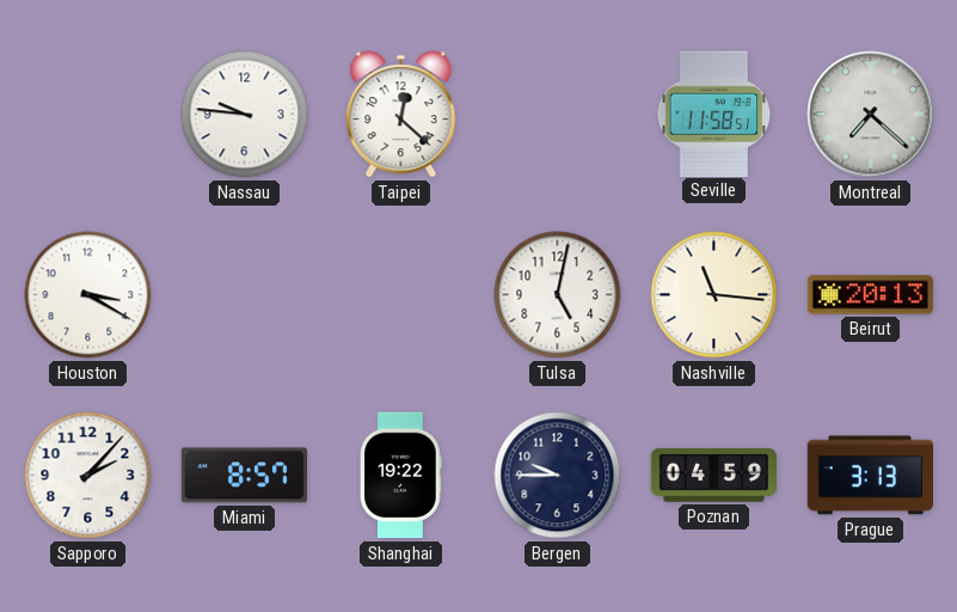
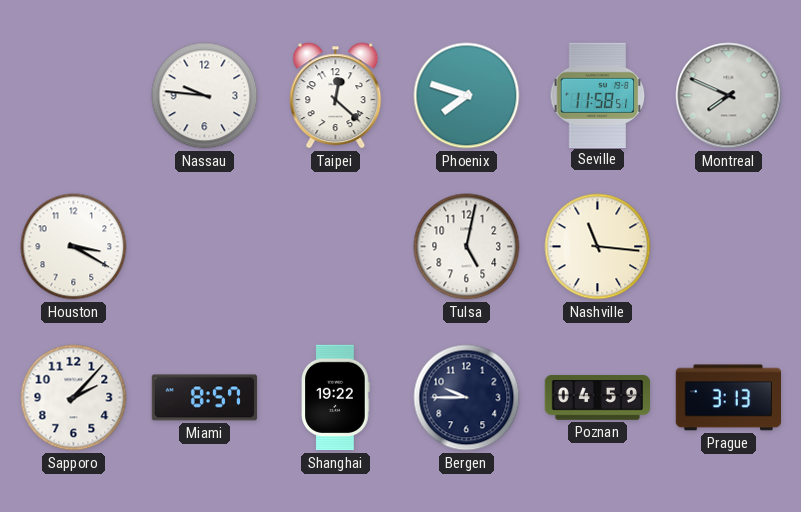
Phoenix: none -> 7:48 (467, 96)
Montreal: 7:22 -> 7:49 (729, 96)
Beirut: 20:13 -> none (871, 295)
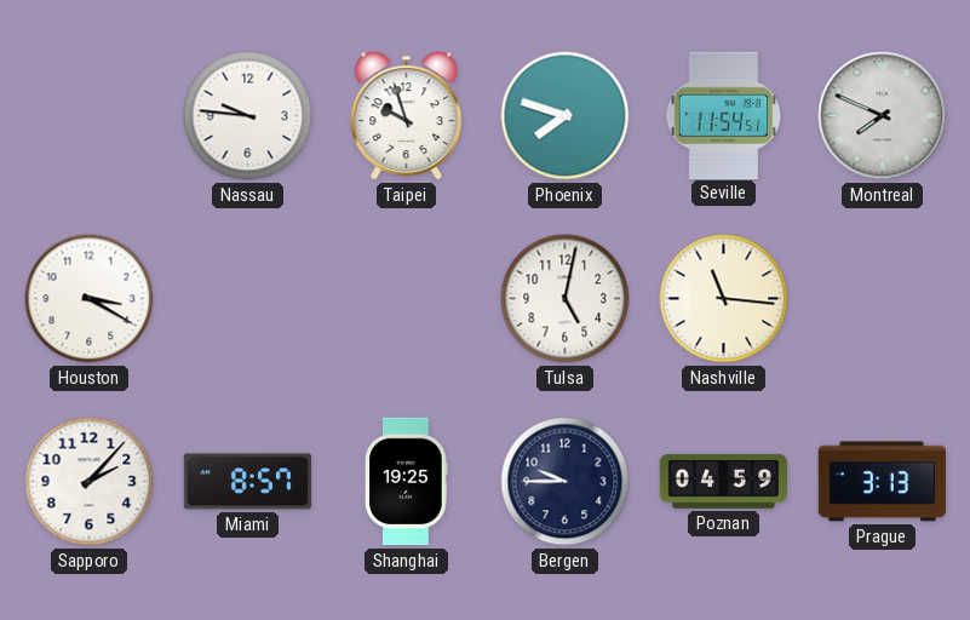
Taipei: 12:22 -> 9:57 (407, 116)
Seville: 11:58 -> 11:54 (724, 115)
Shanghai: 19:22 -> 19:25 (407, 482)
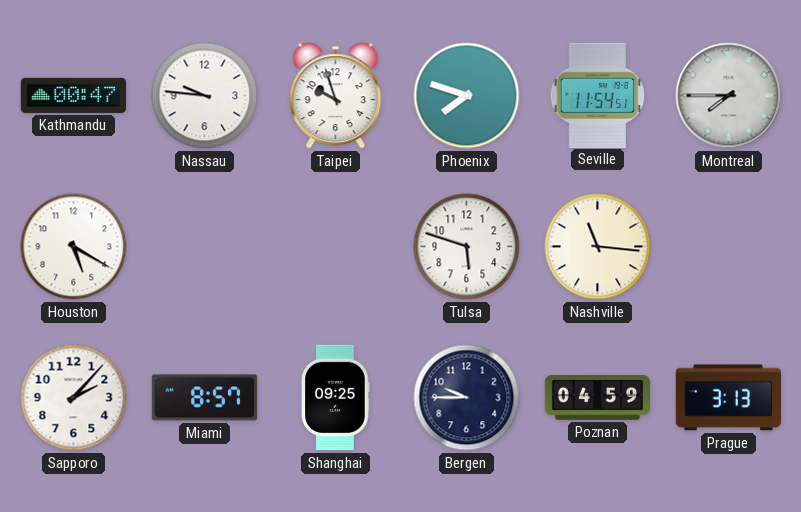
Kathmandu: none -> 00:47 (74, 95)
Montreal: 7:49 -> 7:45 (729, 96)
Houston: 3:20 -> 5:20 (74, 247)
Tulsa: 5:02 -> 5:48 (467, 247)
Shanghai: 19:25 -> 09:25 (336, 398)
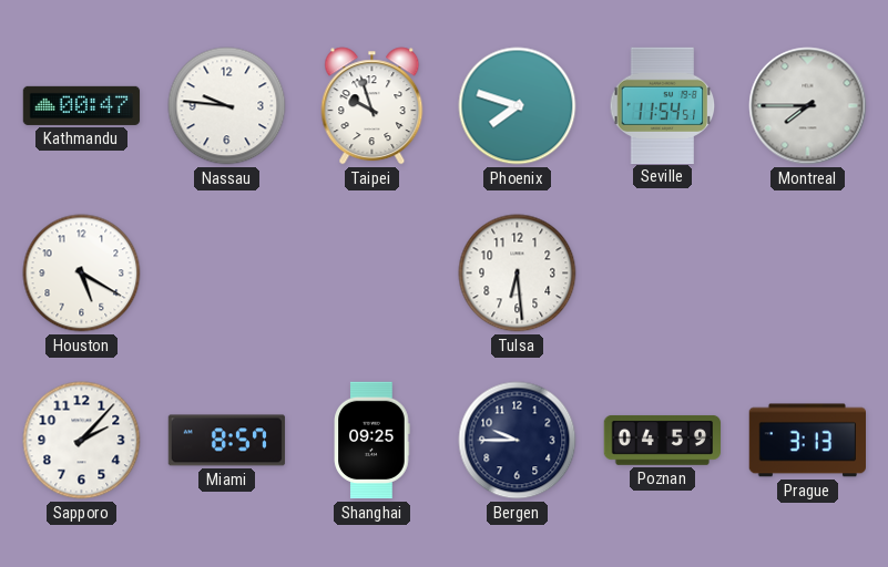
Tulsa: 5:48 -> 6:29 (518, 274)
Nashville: 11:16 -> none (598, 247)
